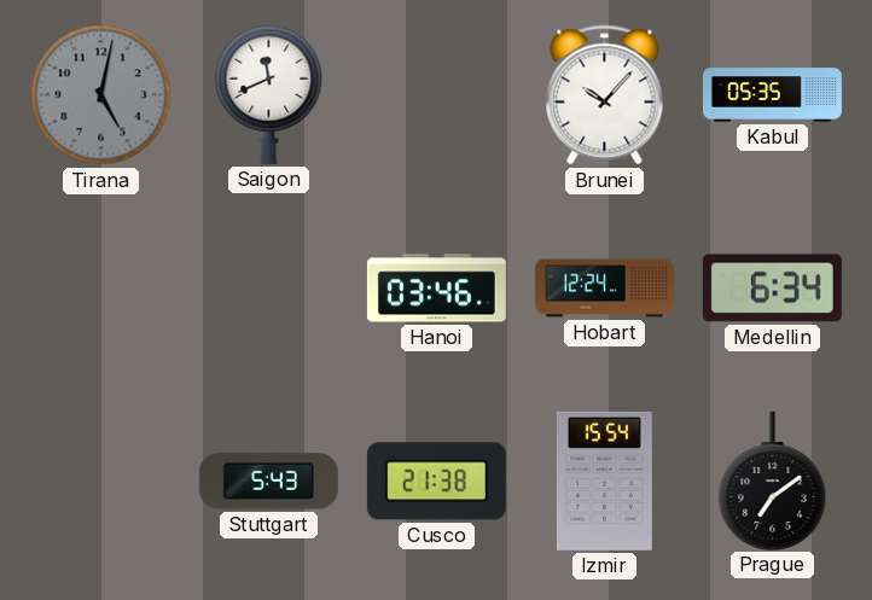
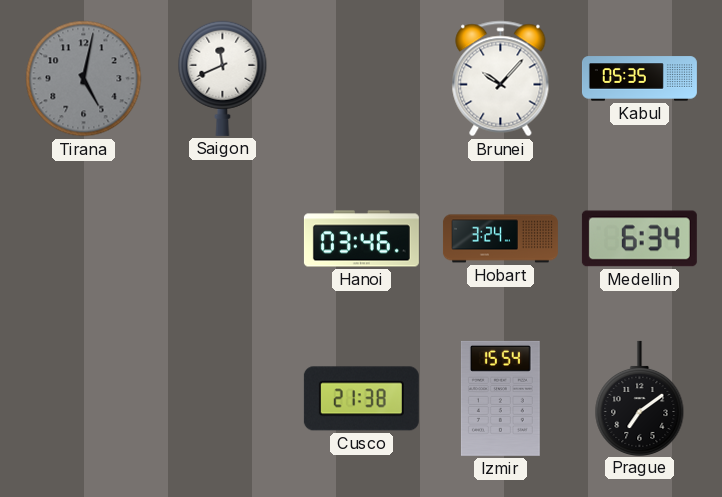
Hobart: 12:24 -> 3:24 (500, 239)
Stuttgart: 5:43 -> none (268, 482)
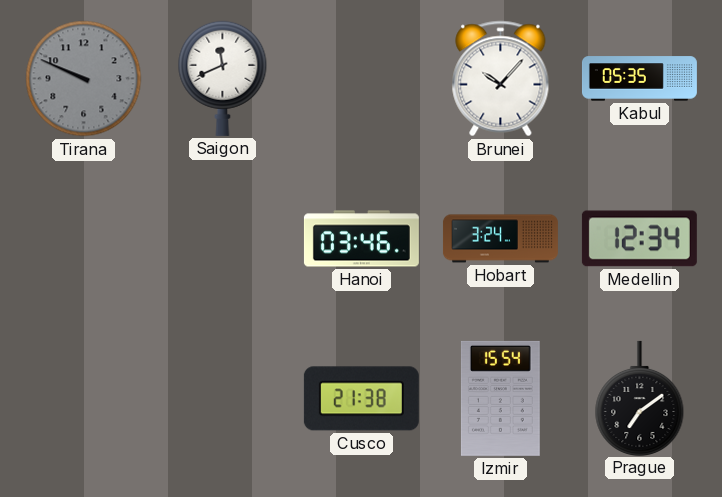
Tirana: 5:02 -> 9:49 (84, 79)
Medellin: 6:34 -> 12:34 (639, 239)
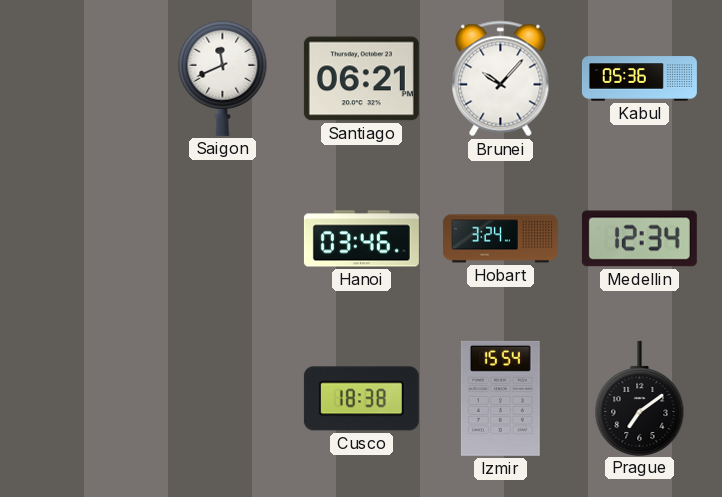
Tirana: 9:49 -> none (84, 79)
Santiago: none -> 06:21 (361, 79)
Kabul: 05:35 -> 05:36 (639, 79)
Cusco: 21:38 -> 18:38 (361, 399)
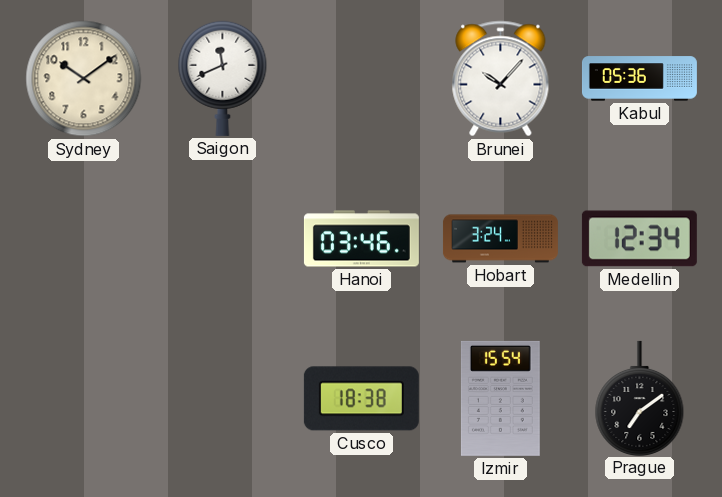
Sydney: none -> 10:09 (84, 79)
Santiago: 06:21 -> none (361, 79)
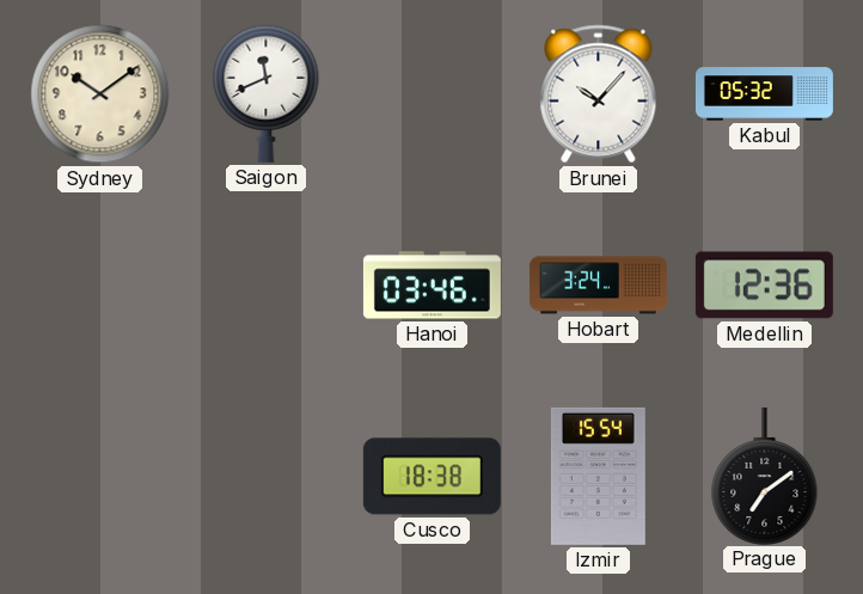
Kabul: 05:36 -> 05:32 (764, 94)
Medellin: 12:34 -> 12:36 (764, 286)
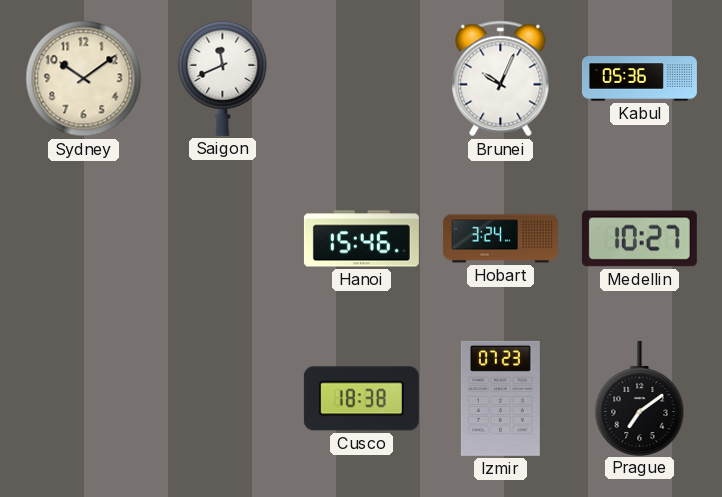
Brunei: 10:07 -> 10:04 (501, 79)
Kabul: 05:32 -> 05:36 (639, 79)
Hanoi: 03:46 -> 15:46 (361, 239)
Medellin: 12:36 -> 10:27 (639, 239)
Izmir: 15:54 -> 07:23 (500, 398)
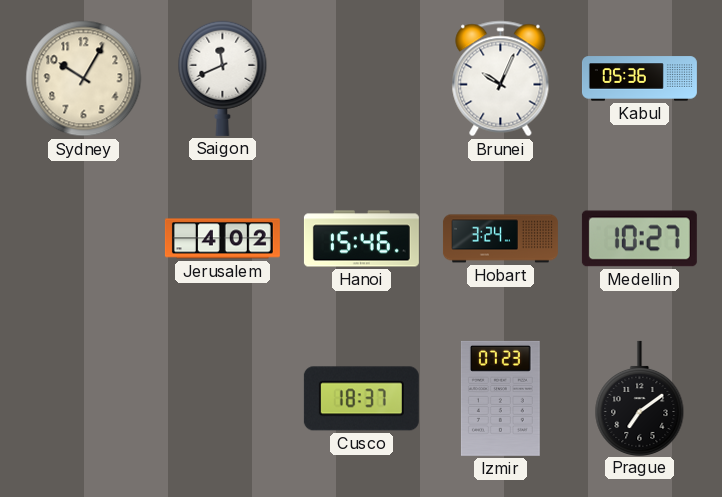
Sydney: 10:09 -> 10:05 (84, 79)
Jerusalem: none -> 4:02 (222, 239)
Cusco: 18:38 -> 18:37 (361, 399)
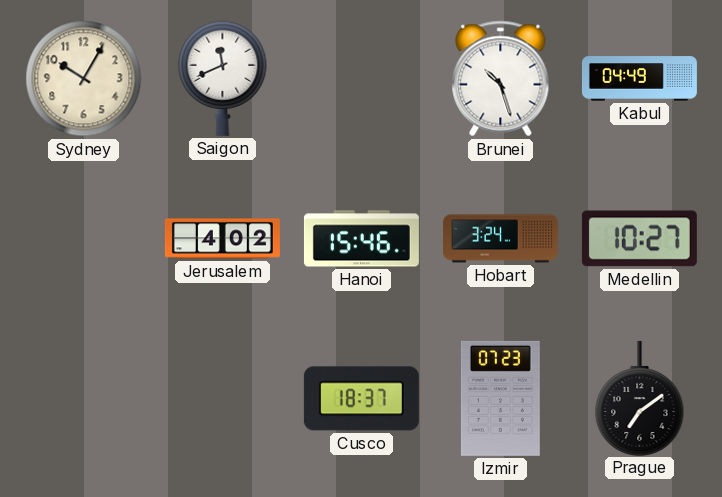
Brunei: 10:04 -> 10:27 (501, 79)
Kabul: 05:36 -> 04:49 (639, 79)
